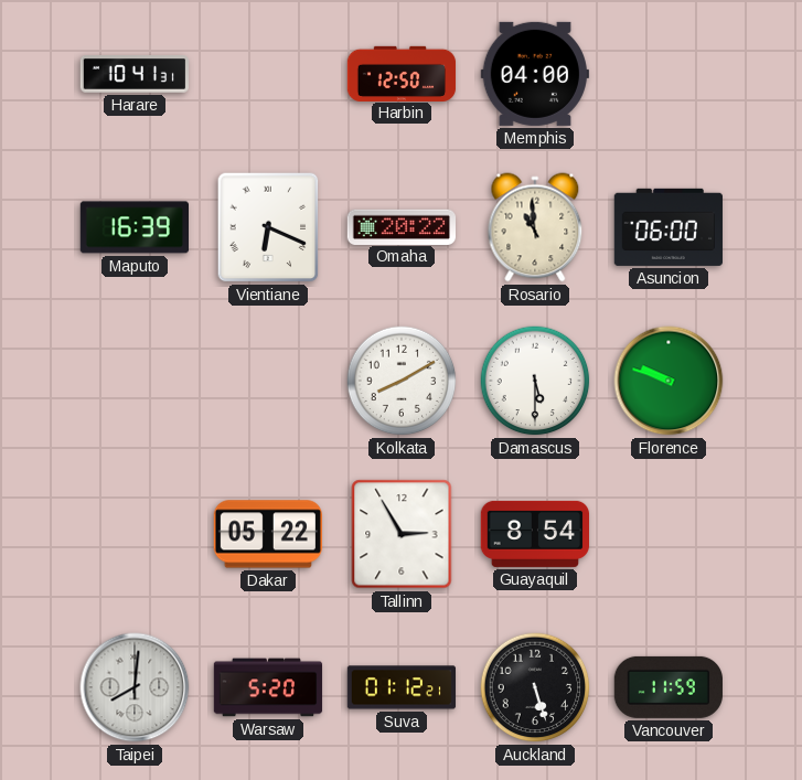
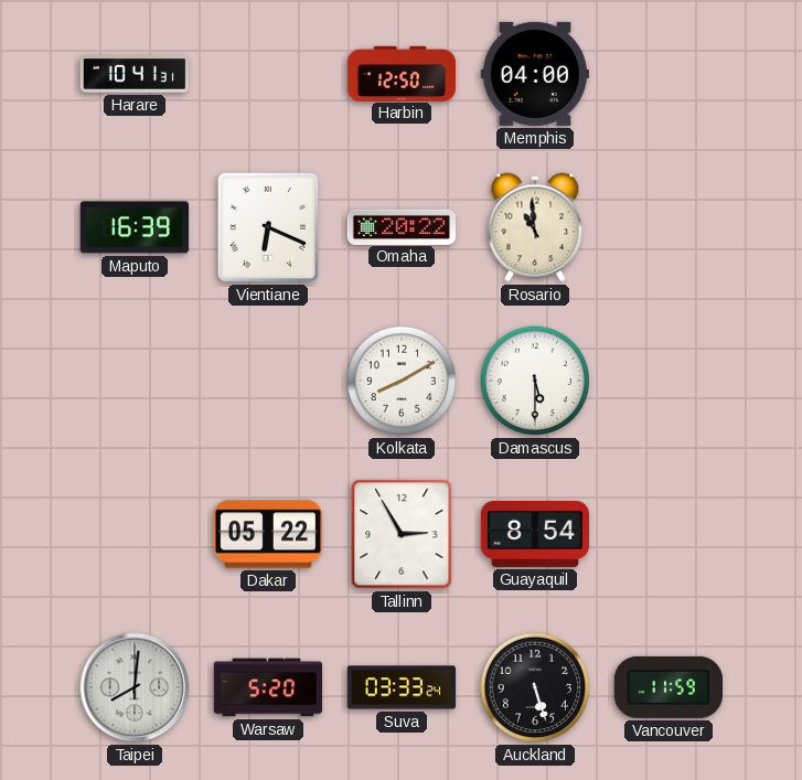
Asuncion: 06:00 -> none (667, 227)
Florence: 9:48 -> none (669, 381)
Suva: 01:12 -> 03:33 (402, 687)
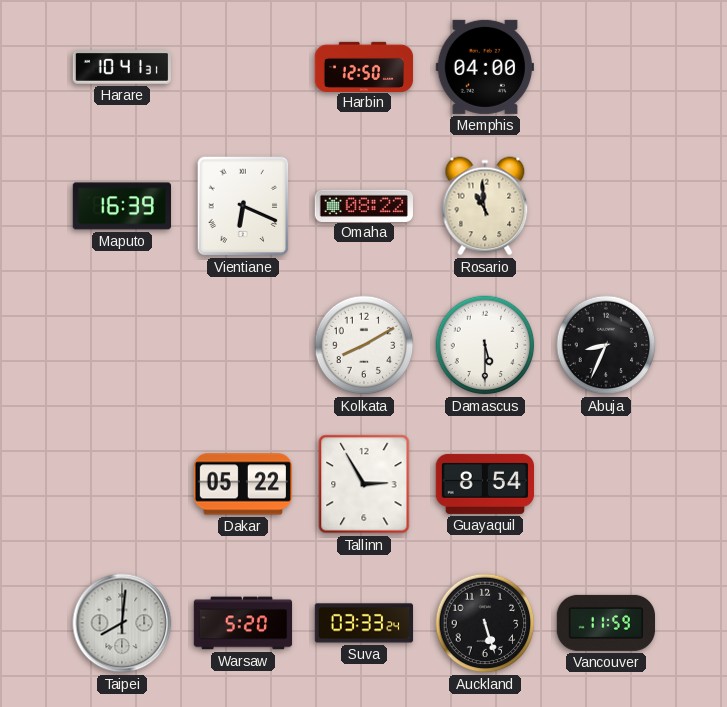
Omaha: 20:22 -> 08:22 (363, 205)
Abuja: none -> 8:34 (606, 345)
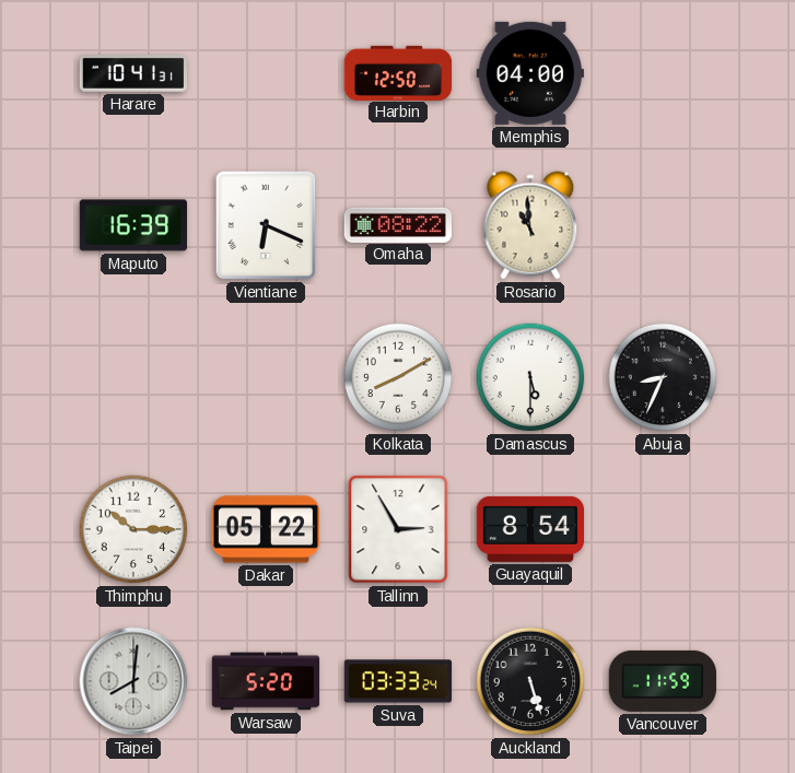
Thimphu: none -> 10:15 (133, 529)
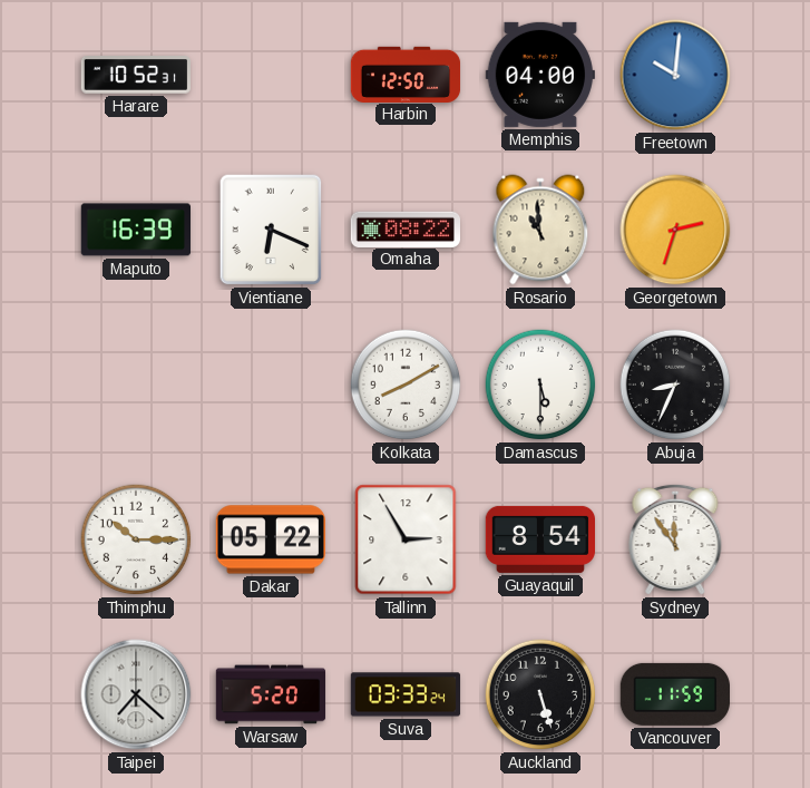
Harare: 10:41 -> 10:52 (135, 76)
Freetown: none -> 10:01 (675, 75)
Georgetown: none -> 2:33 (675, 230)
Sydney: none -> 11:54 (675, 539)
Taipei: 8:01 -> 7:22 (136, 694)
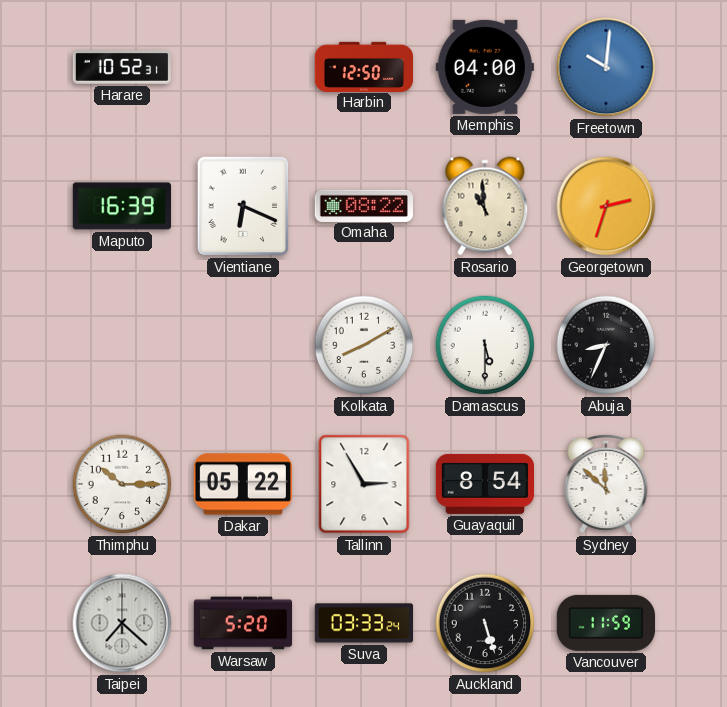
Sydney: 11:54 -> 11:52 (606, 484)
